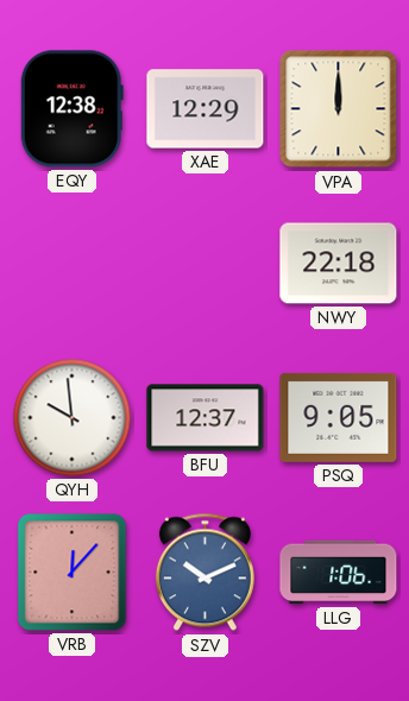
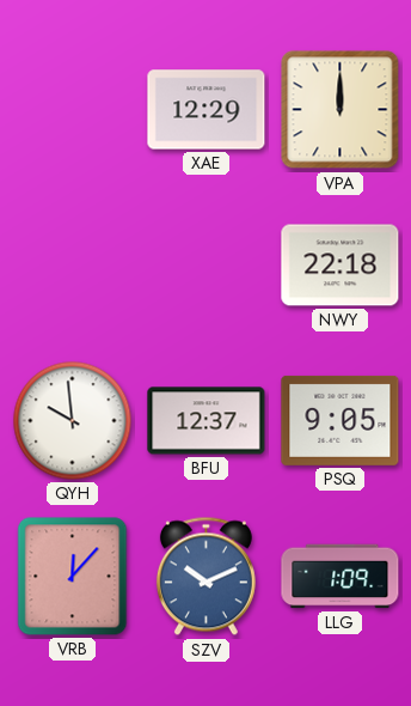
EQY: 12:38 -> none (71, 109)
LLG: 1:06 -> 1:09 (341, 577)
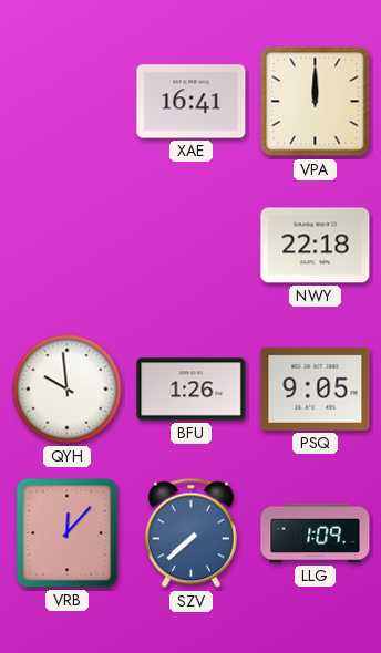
XAE: 12:29 -> 16:41 (192, 102)
BFU: 12:37 -> 1:26 (192, 390)
SZV: 10:11 -> 7:38 (190, 533)
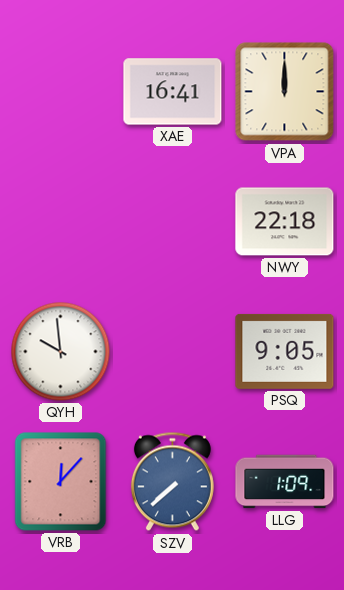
BFU: 1:26 -> none (192, 390)
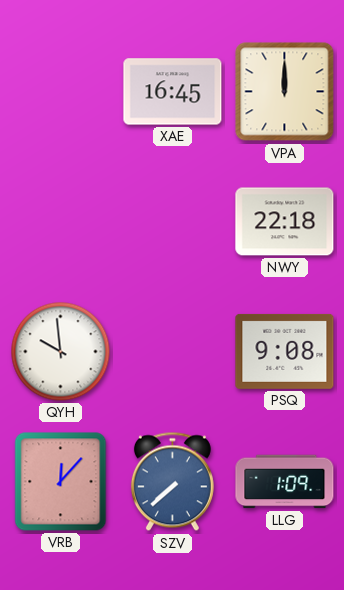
XAE: 16:41 -> 16:45 (173, 92)
PSQ: 9:05 -> 9:08 (285, 351)
